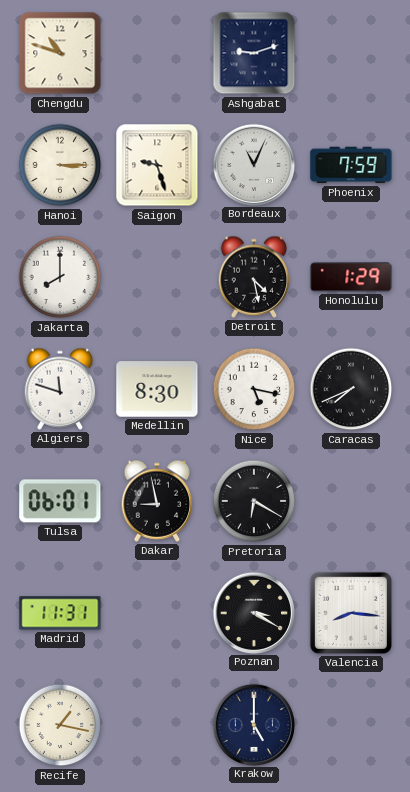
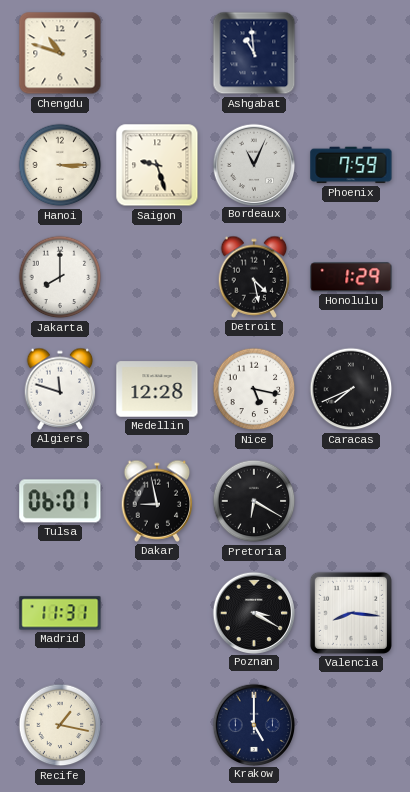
Ashgabat: 9:12 -> 10:59 (254, 53)
Medellin: 8:30 -> 12:28 (157, 389)
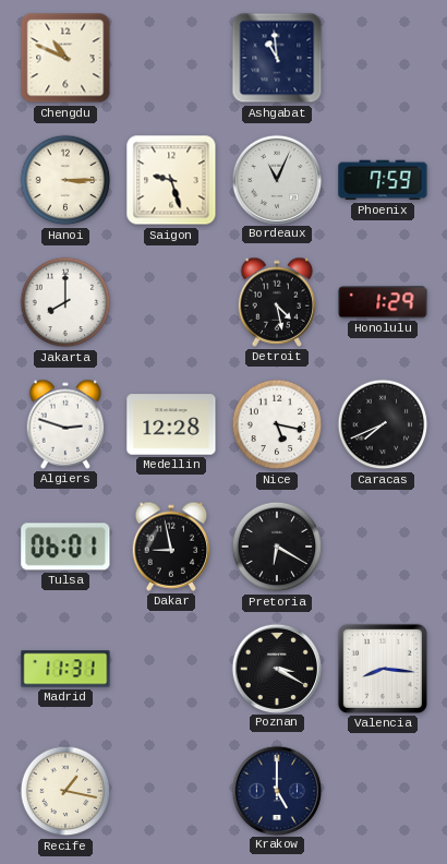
Chengdu: 10:48 -> 10:49 (65, 58)
Algiers: 11:48 -> 2:48 (65, 424)
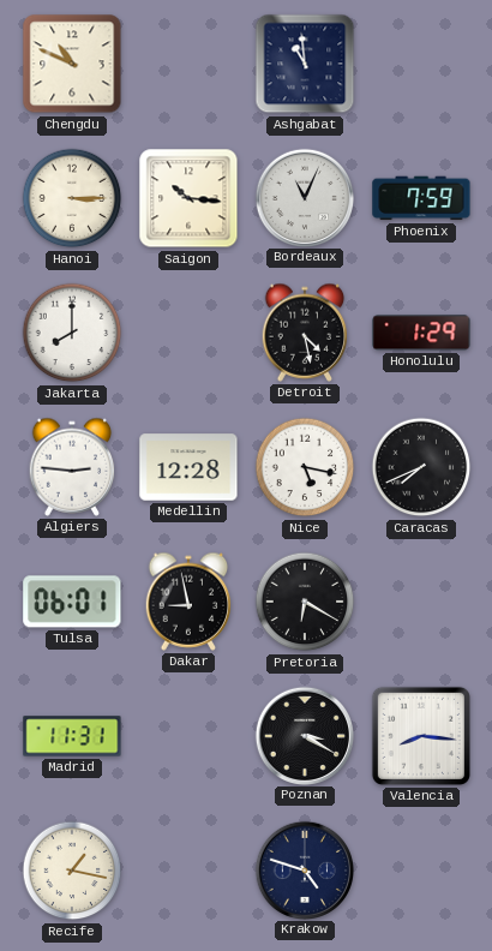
Saigon: 9:27 -> 10:16 (188, 198)
Algiers: 2:48 -> 2:46 (72, 467)
Krakow: 5:00 -> 4:48 (304, 869)
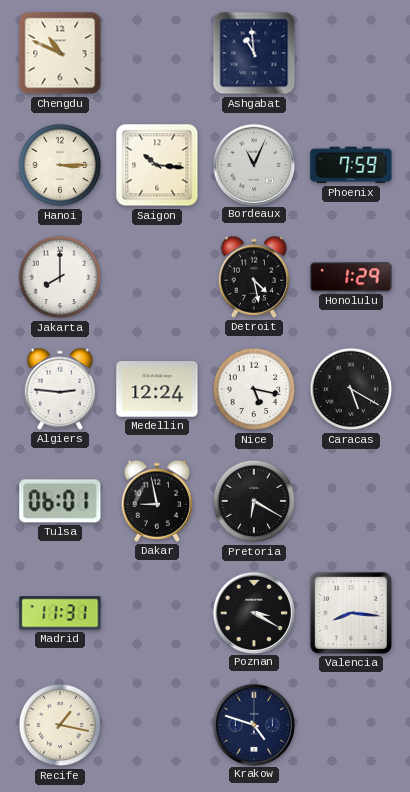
Medellin: 12:28 -> 12:24 (157, 389)
Caracas: 7:41 -> 5:20 (351, 389)
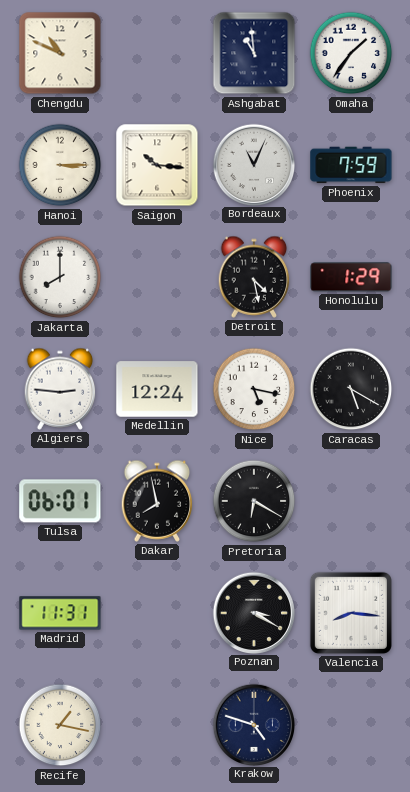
Omaha: none -> 1:36 (351, 53)
Dakar: 8:58 -> 7:58 (157, 501)
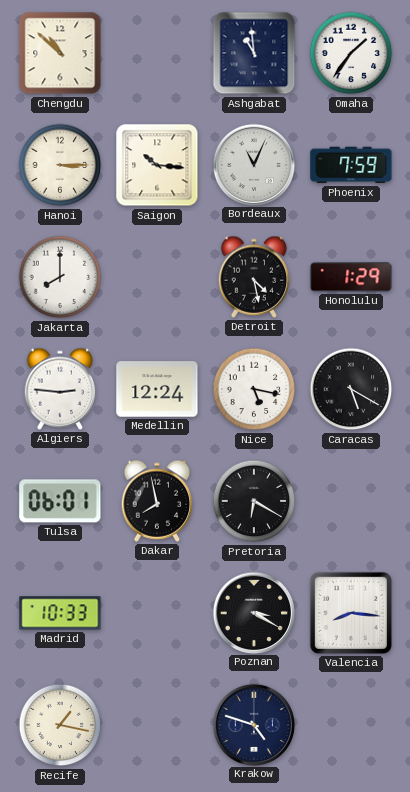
Chengdu: 10:49 -> 10:52 (60, 53)
Madrid: 11:31 -> 10:33 (60, 613)
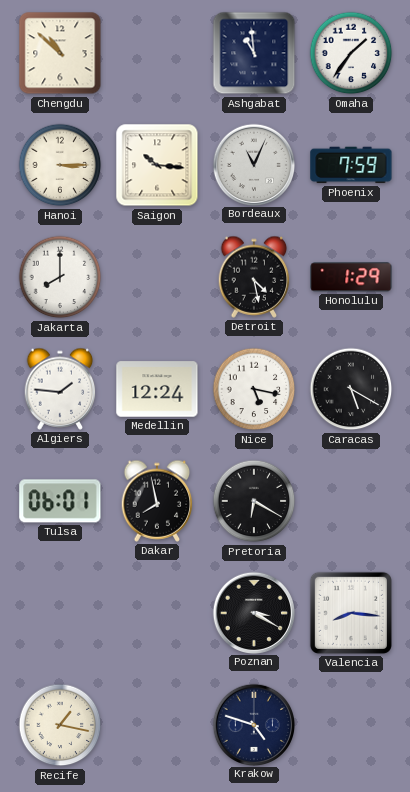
Algiers: 2:46 -> 1:46 (60, 389)
Madrid: 10:33 -> none (60, 613)
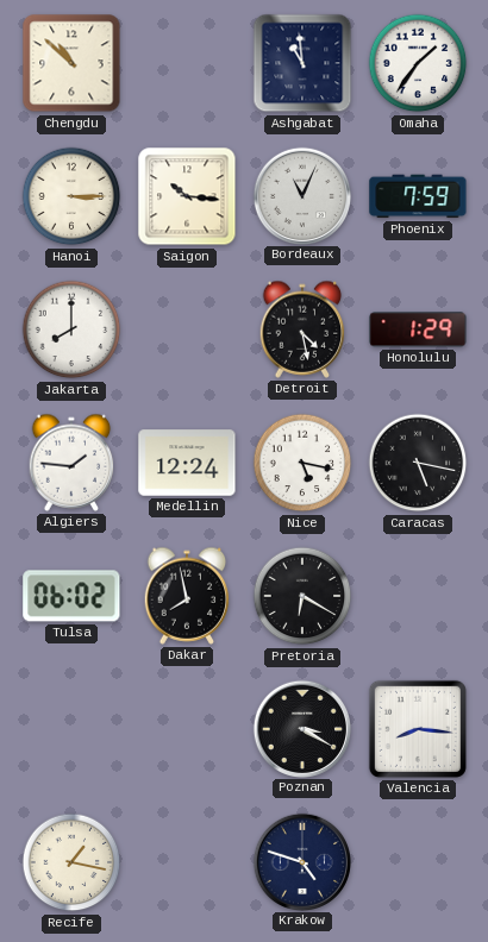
Caracas: 5:20 -> 5:17 (418, 463)
Tulsa: 06:01 -> 06:02 (71, 596)
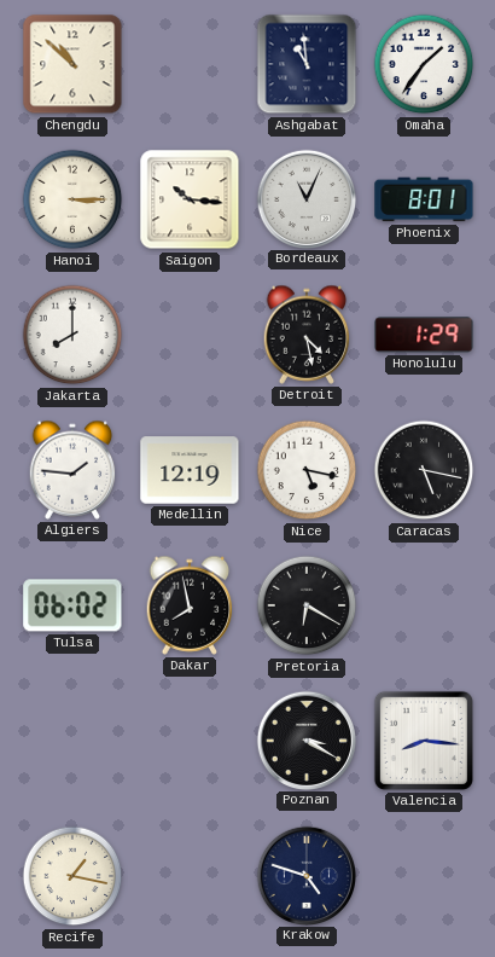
Phoenix: 7:59 -> 8:01 (424, 199)
Medellin: 12:24 -> 12:19 (190, 470)
